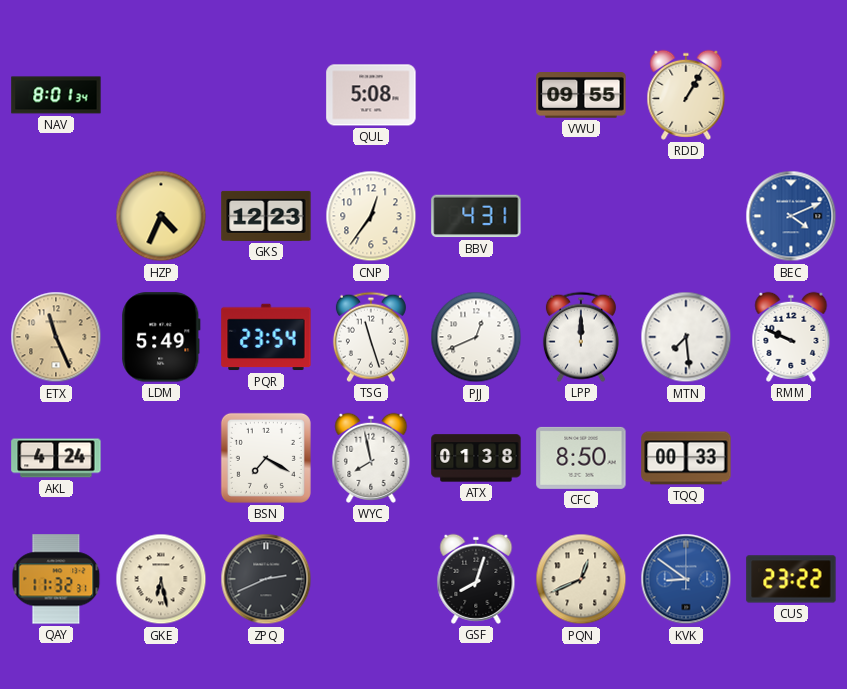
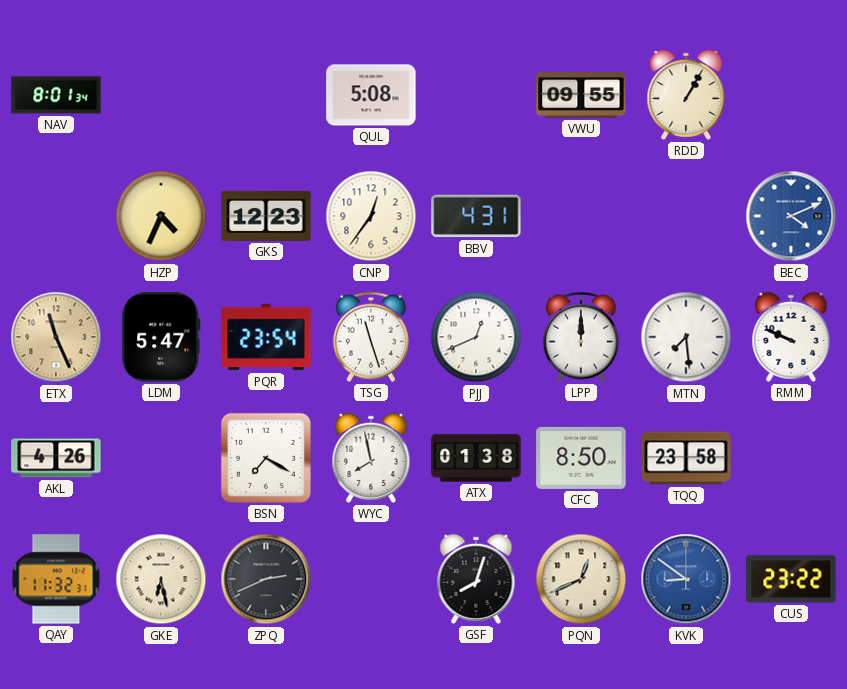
LDM: 5:49 -> 5:47 (161, 337)
AKL: 4:24 -> 4:26 (56, 458)
TQQ: 00:33 -> 23:58 (686, 458)
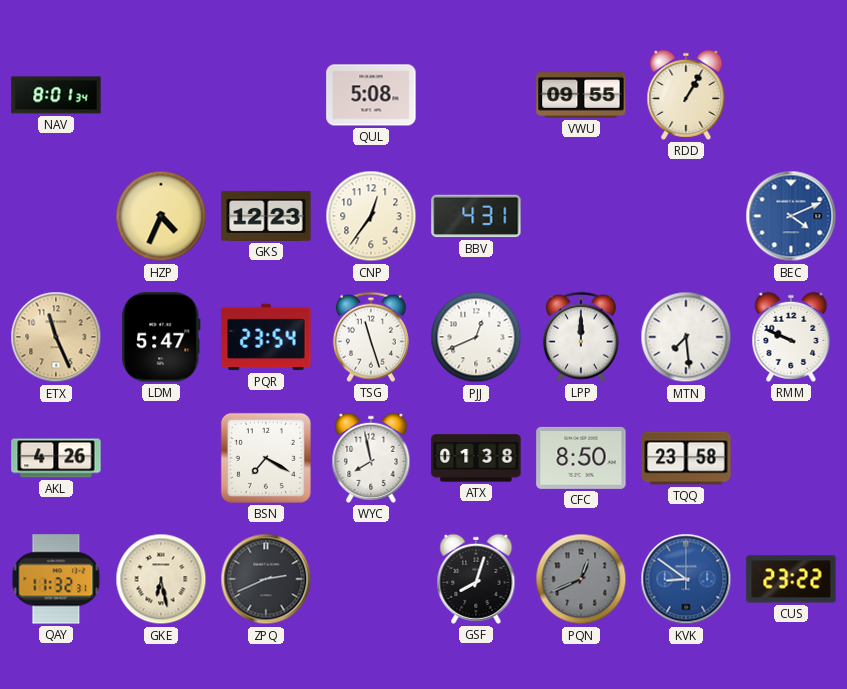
PQN dial: cream -> grey (581, 579)
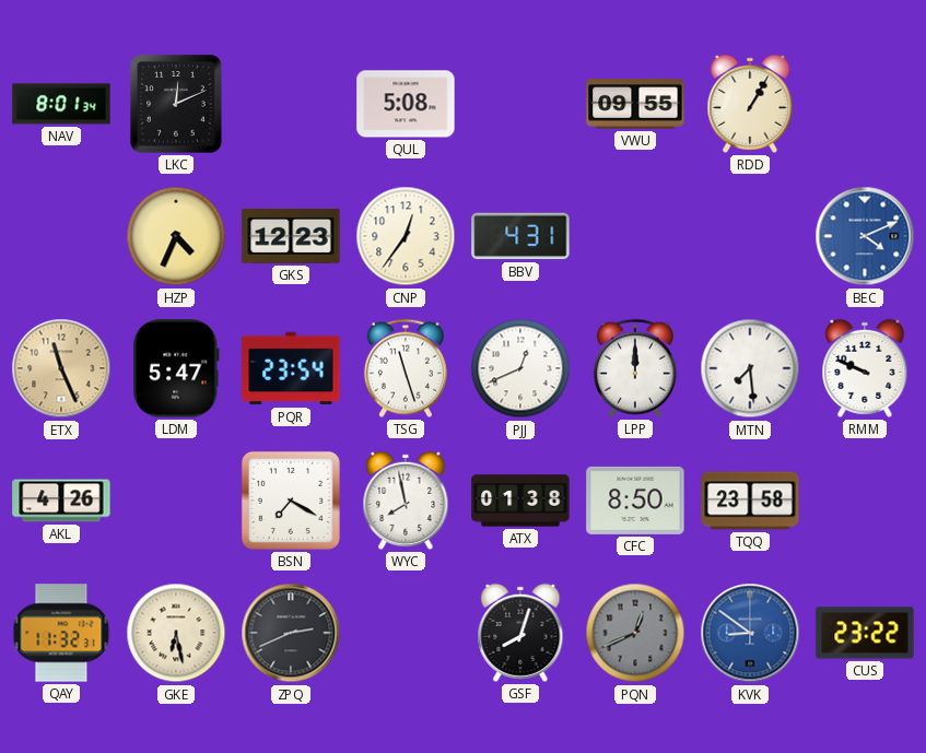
LKC: none -> 12:11 (176, 104)
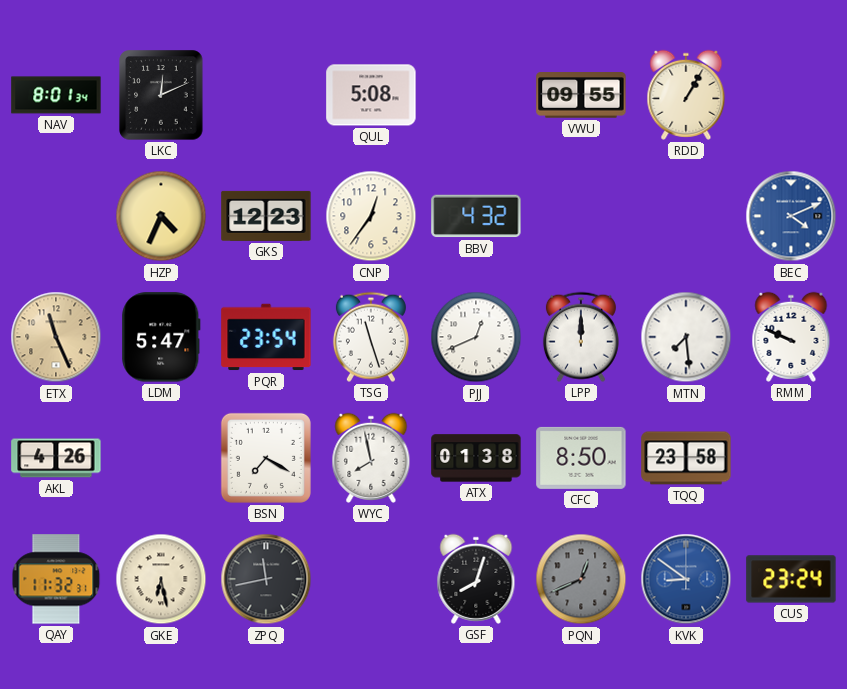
BBV: 4:31 -> 4:32 (476, 216)
ZPQ: 2:41 -> 11:43 (266, 579)
CUS: 23:22 -> 23:24 (791, 579)
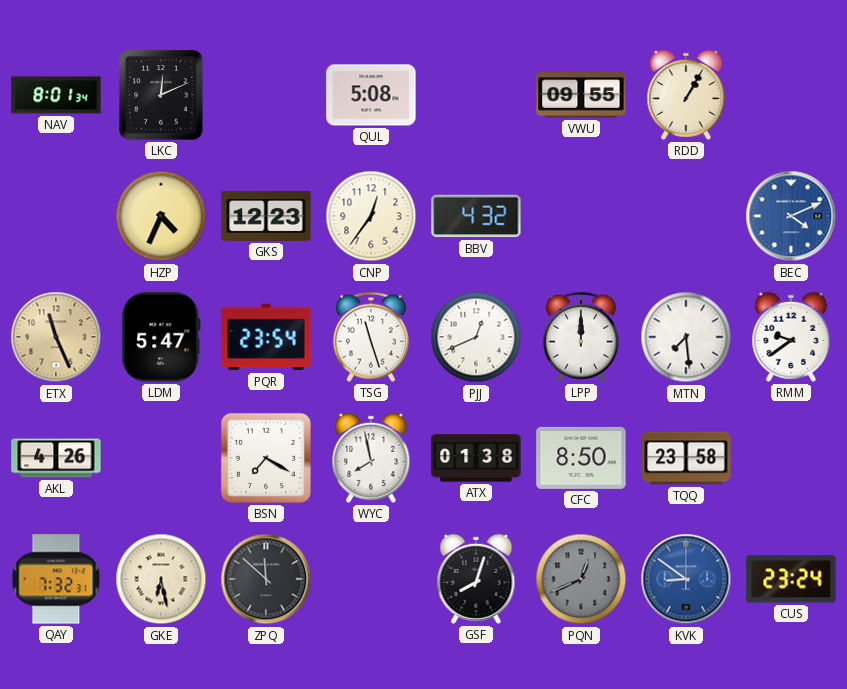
RMM: 9:49 -> 9:39 (791, 337)
QAY: 11:32 -> 7:32 (56, 579)
ZPQ: 11:43 -> 11:52 (266, 579)
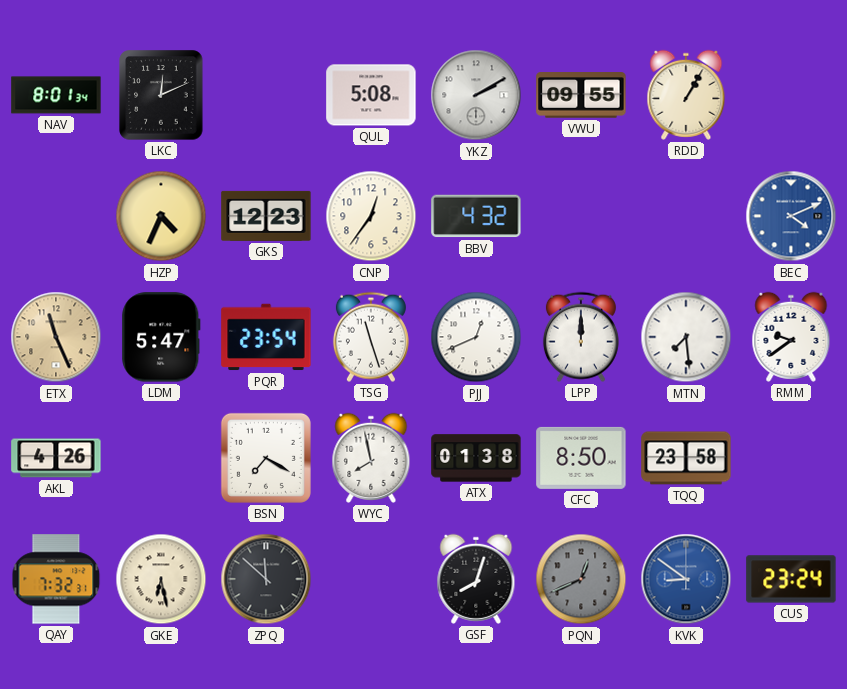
YKZ: none -> 2:10 (476, 95)
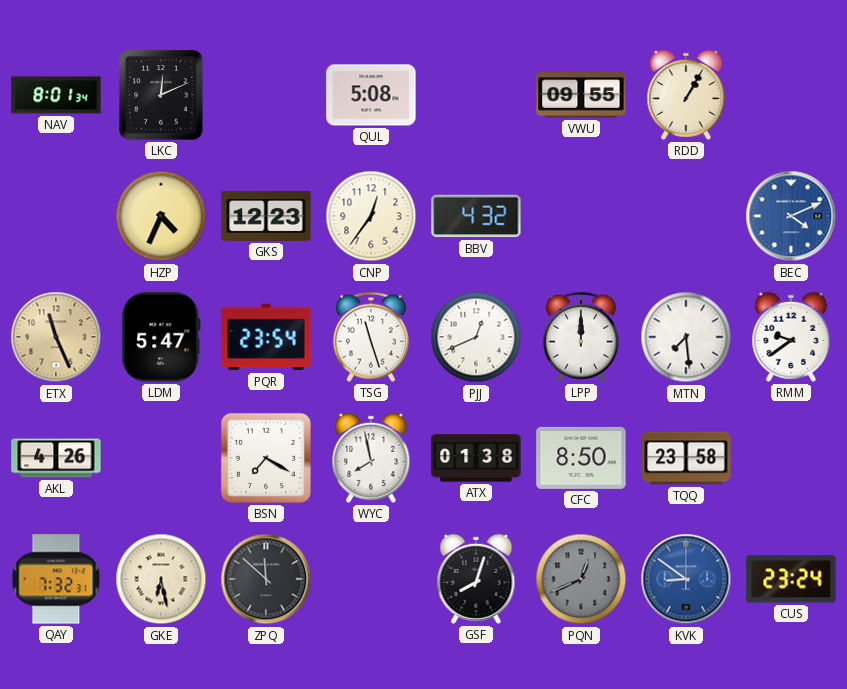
YKZ: 2:10 -> none (476, 95)
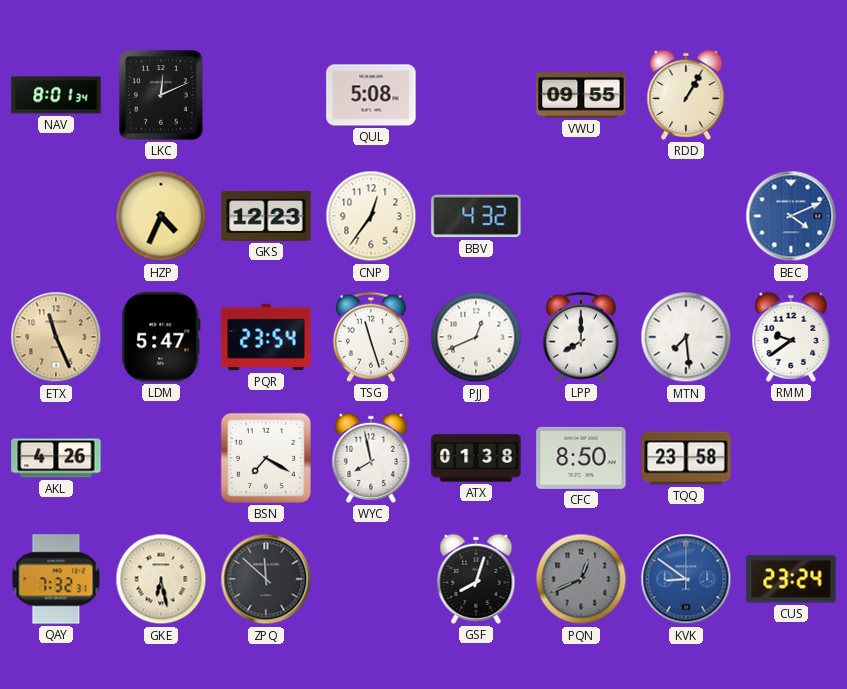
LPP: 12:00 -> 8:00 (581, 337)
